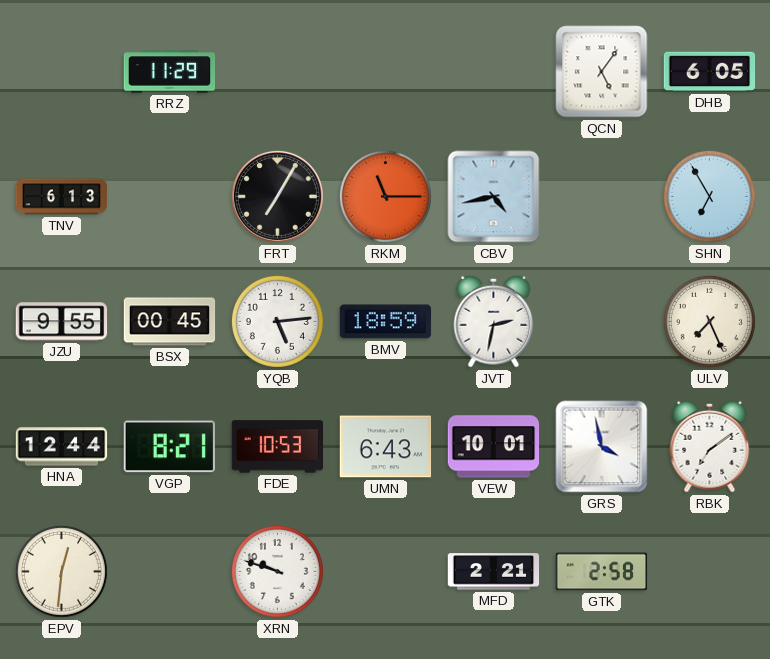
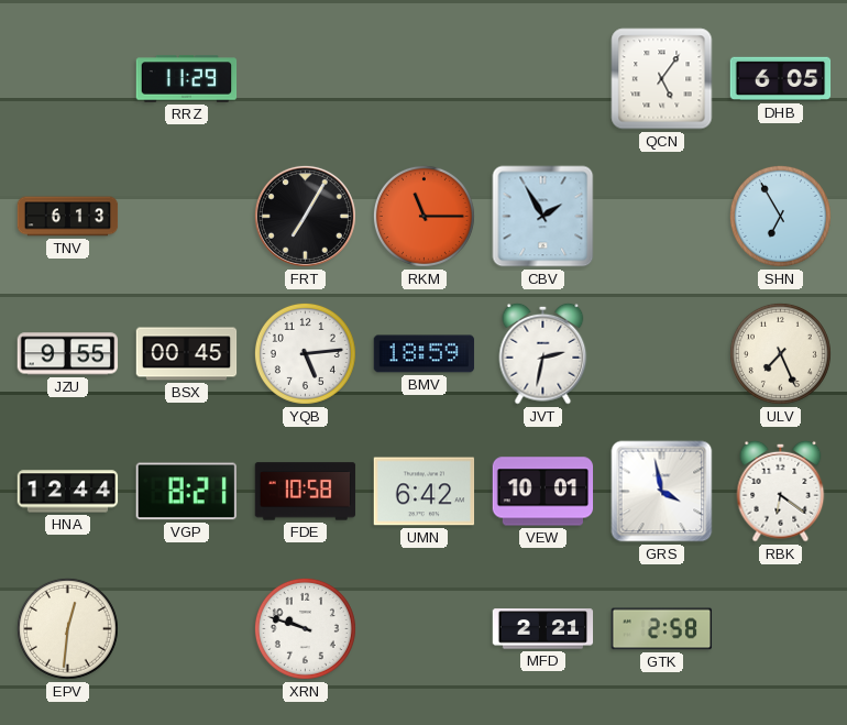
CBV: 4:43 -> 1:55 (543, 217)
FDE: 10:53 -> 10:58 (306, 492)
UMN: 6:43 -> 6:42 (425, 492)
RBK: 7:09 -> 6:21 (781, 491)
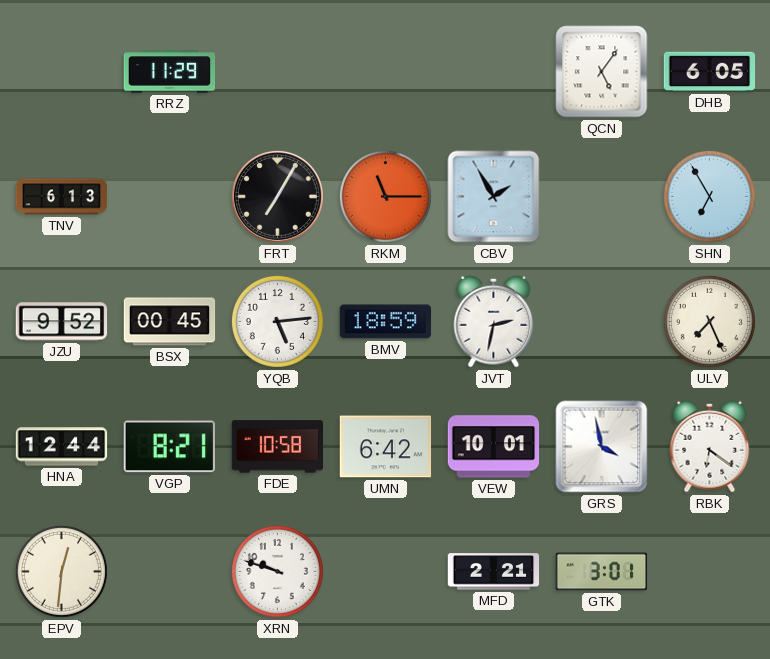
JZU: 9:55 -> 9:52 (62, 322)
GTK: 2:58 -> 3:01 (602, 572)
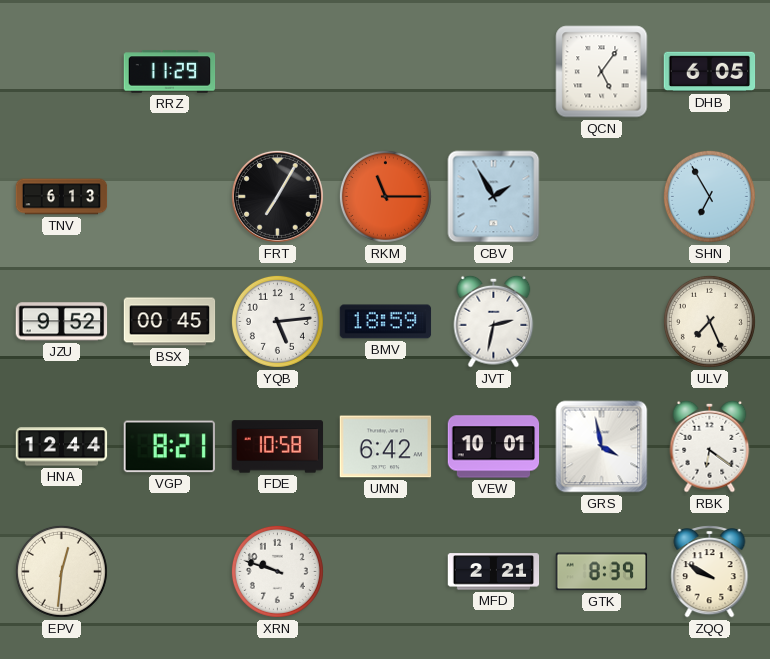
GTK: 3:01 -> 8:39 (602, 572)
ZQQ: none -> 9:50 (710, 572)
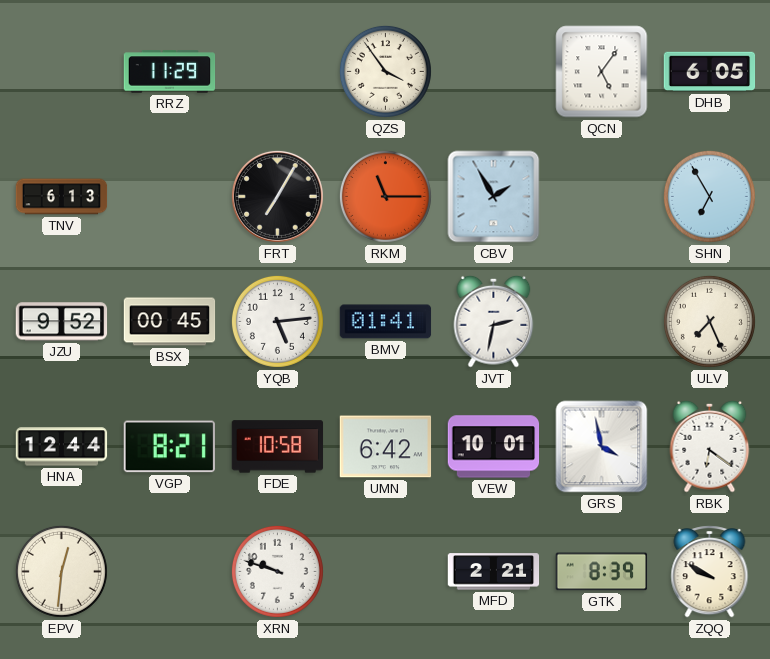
QZS: none -> 3:54 (385, 71)
BMV: 18:59 -> 01:41 (386, 322)
